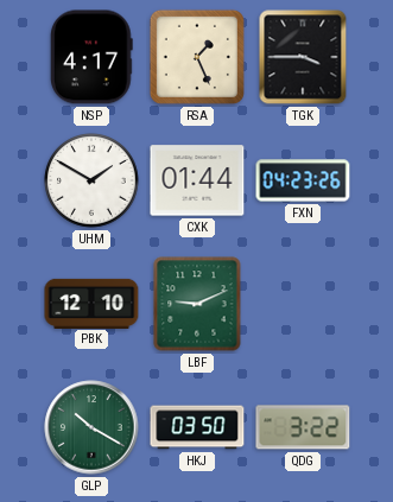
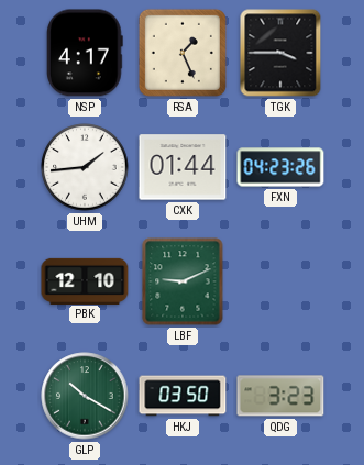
UHM: 1:50 -> 1:44 (85, 167)
QDG: 3:22 -> 3:23 (280, 396)
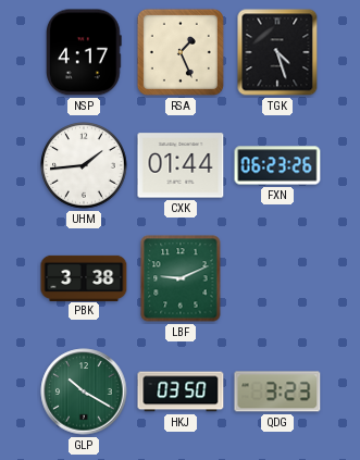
TGK: 3:45 -> 4:27 (277, 52)
FXN: 04:23 -> 06:23 (277, 165)
PBK: 12:10 -> 3:38 (84, 277)
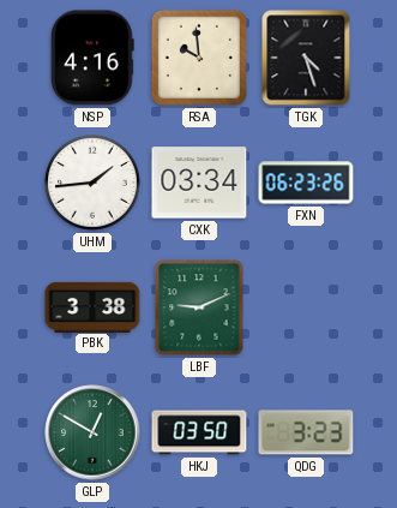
NSP: 4:17 -> 4:16 (94, 58)
RSA: 1:26 -> 9:59 (199, 58)
CXK: 01:44 -> 03:34 (199, 183)
GLP: 10:20 -> 12:50 (92, 432)
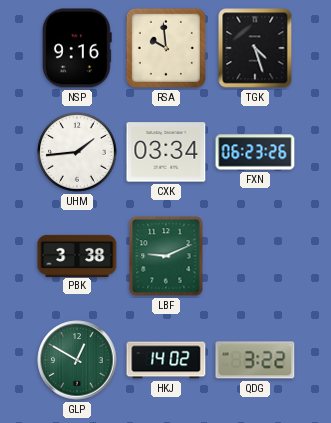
NSP: 4:16 -> 9:16 (78, 48)
HKJ: 03:50 -> 14:02 (166, 360)
QDG: 3:23 -> 3:22 (255, 360)
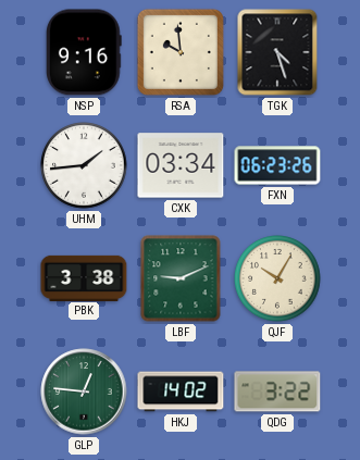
QJF: none -> 10:05 (277, 278)
GLP: 12:50 -> 12:46 (84, 391)
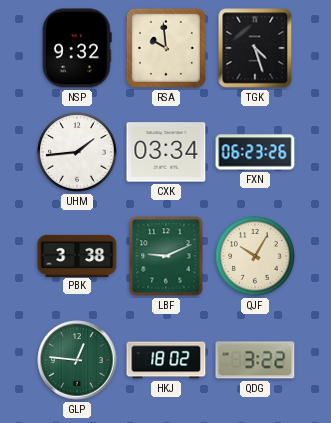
NSP: 9:16 -> 9:32 (78, 48)
HKJ: 14:02 -> 18:02 (166, 360)
